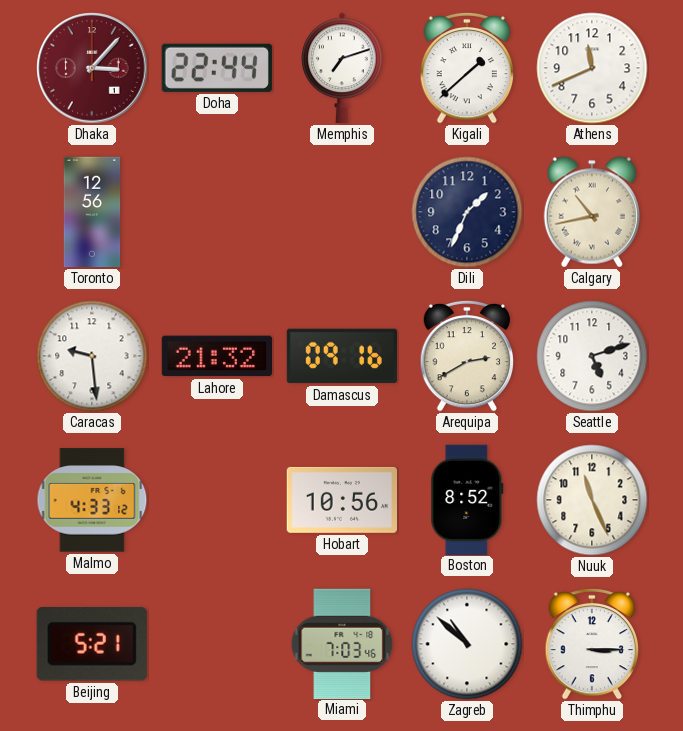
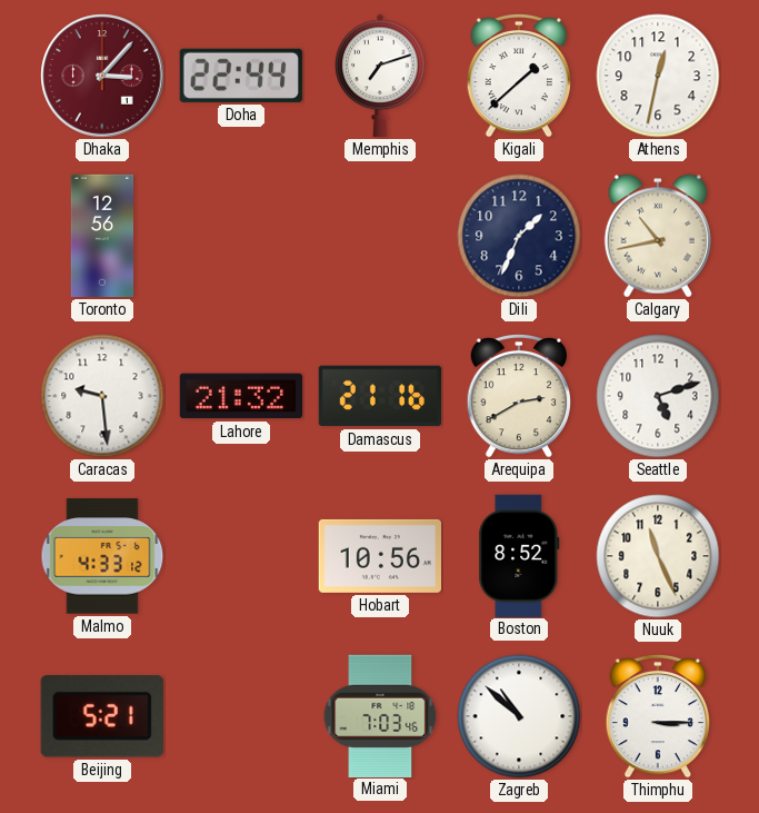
Athens: 11:41 -> 12:32 (658, 76)
Damascus: 09:16 -> 21:16 (379, 396)
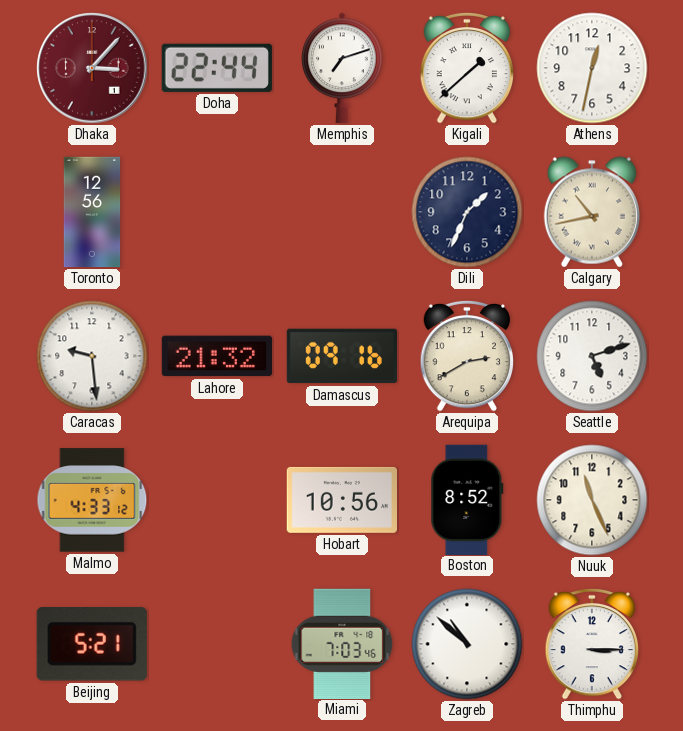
Damascus: 21:16 -> 09:16 (341, 356)
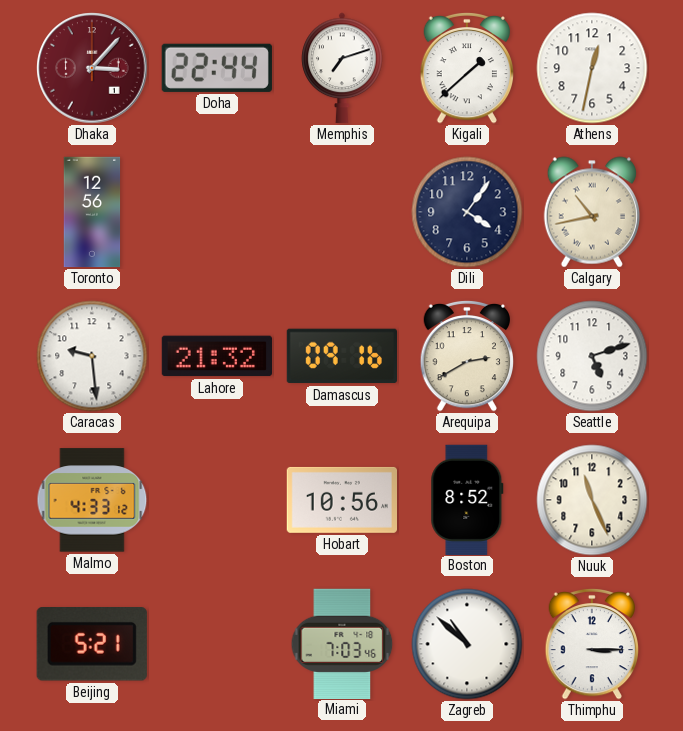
Dili: 1:34 -> 4:06 (467, 212)
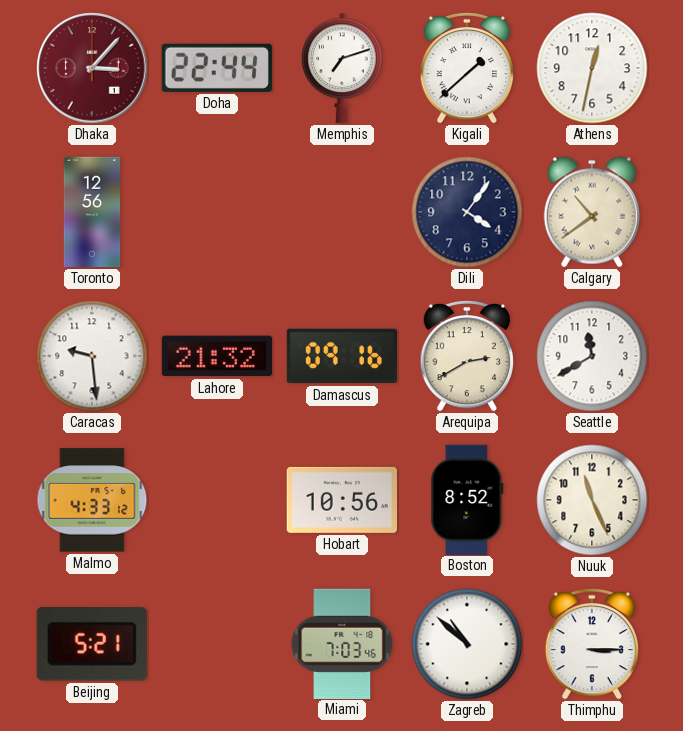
Calgary: 10:43 -> 10:39 (591, 212)
Seattle: 5:12 -> 11:40 (592, 356)
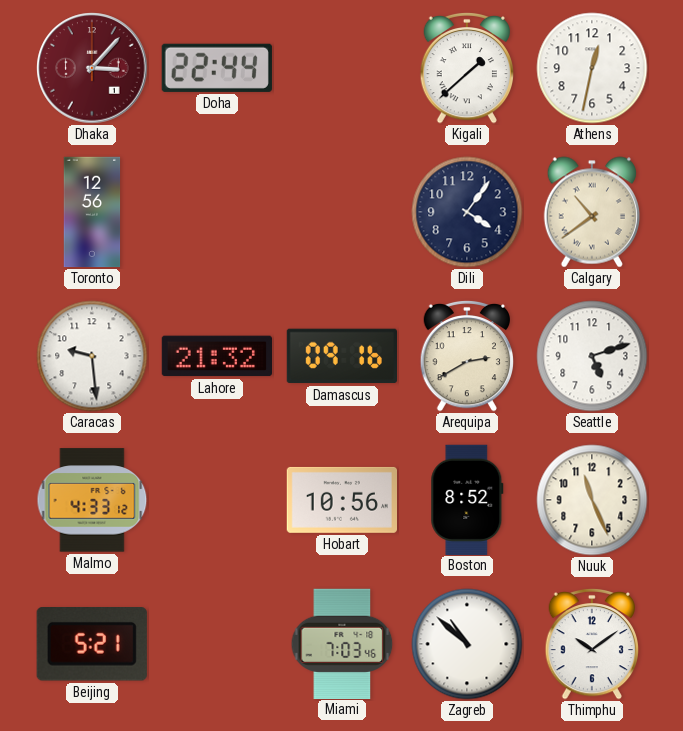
Memphis: 7:12 -> none (342, 68)
Seattle: 11:40 -> 5:12 (592, 356)
Thimphu: 3:15 -> 10:09 (591, 644)
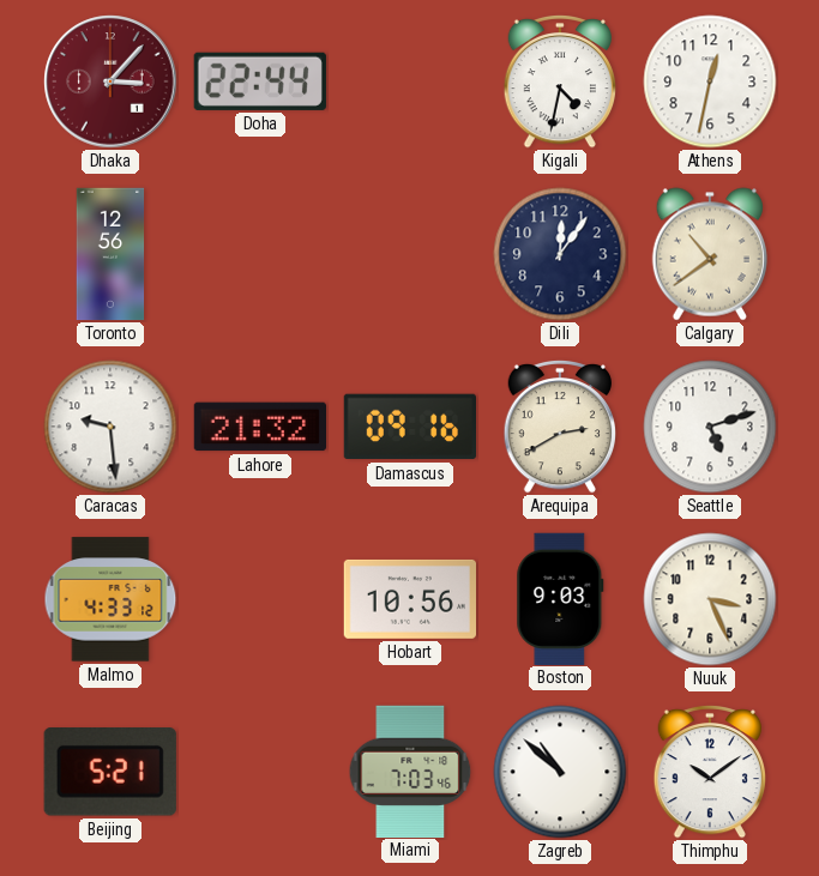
Kigali: 1:38 -> 4:32 (559, 81)
Dili: 4:06 -> 12:06 (560, 254)
Boston: 8:52 -> 9:03 (560, 598)
Nuuk: 11:26 -> 3:26 (710, 599)
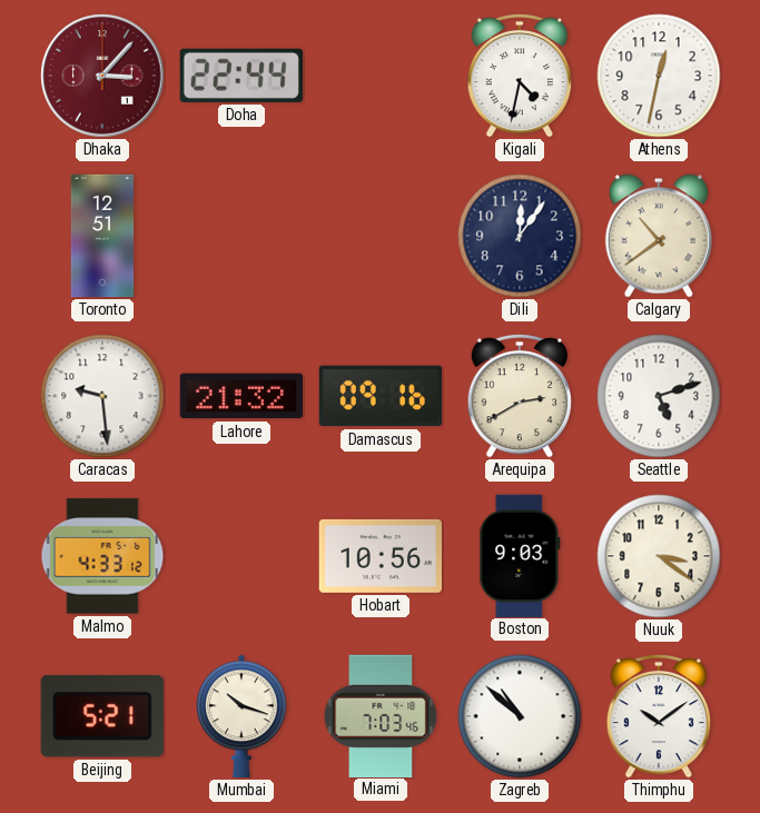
Toronto: 12:56 -> 12:51 (102, 236)
Nuuk: 3:26 -> 3:21 (659, 556)
Mumbai: none -> 10:18 (241, 716)
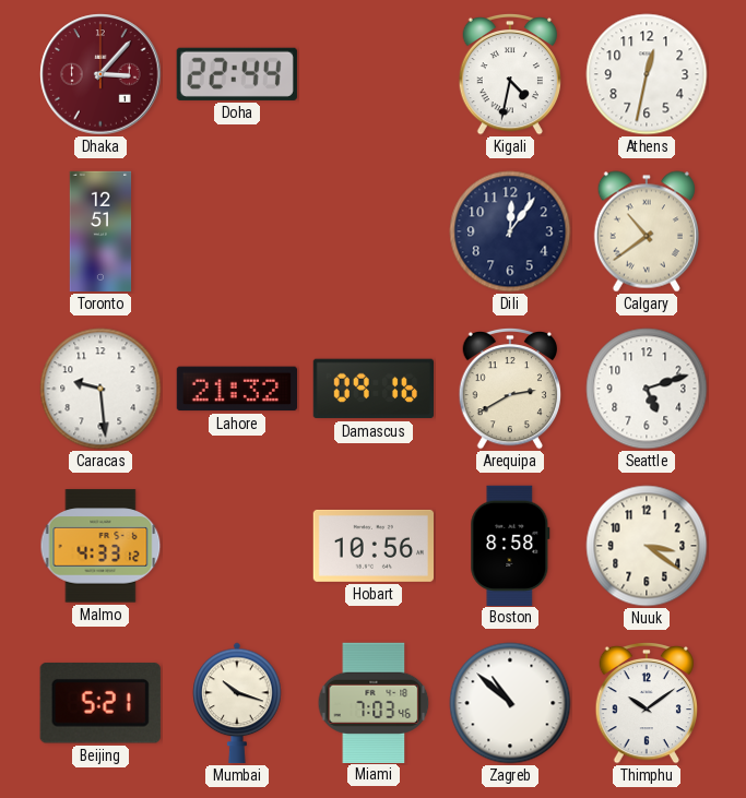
Boston: 9:03 -> 8:58 (510, 545)
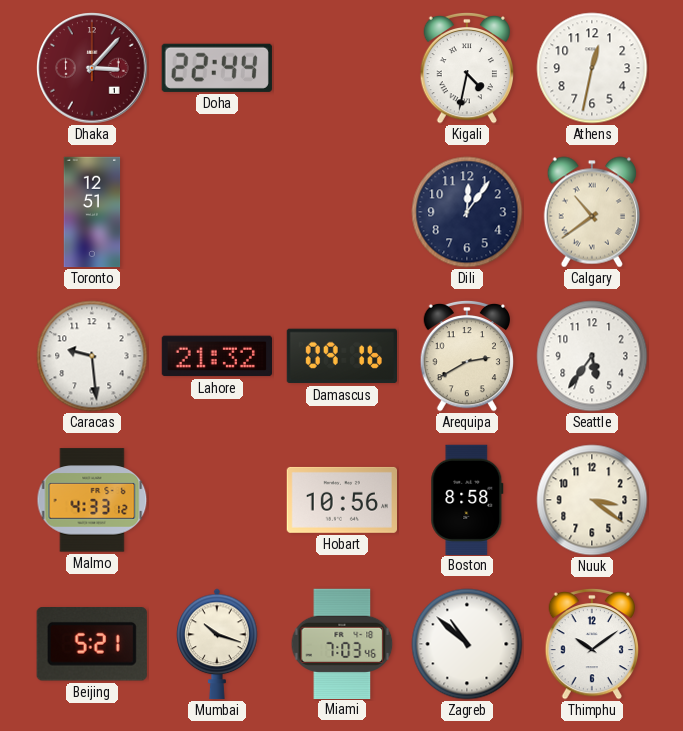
Seattle: 5:12 -> 5:36 (592, 356)
